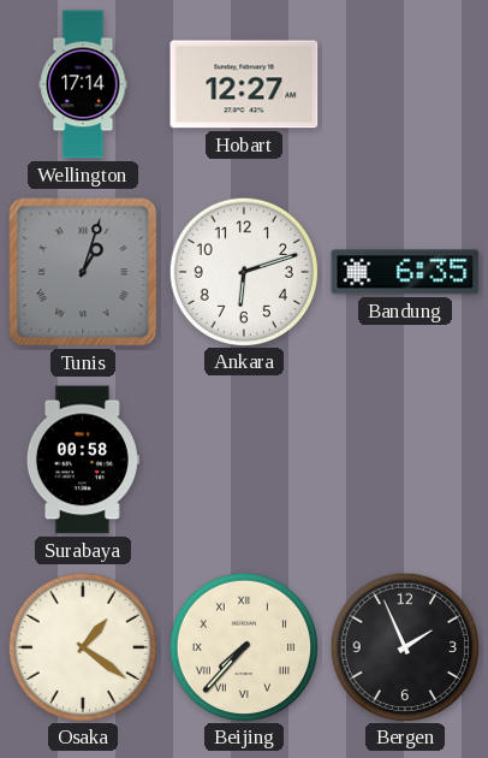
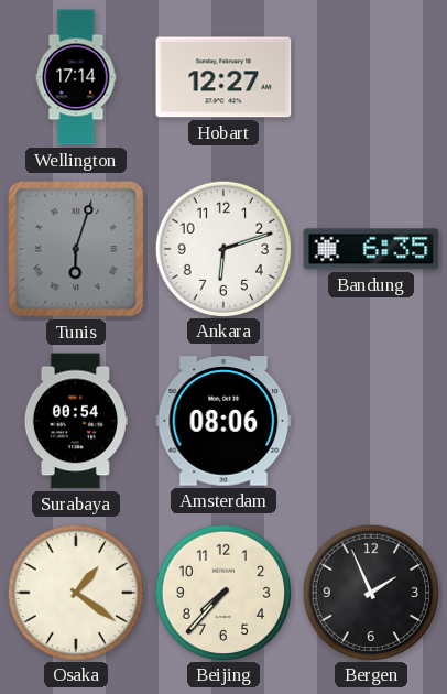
Tunis: 1:03 -> 6:03 (76, 249)
Surabaya: 00:58 -> 00:54 (76, 421)
Amsterdam: none -> 08:06 (223, 421)
Beijing numerals: Roman -> Arabic (222, 592)
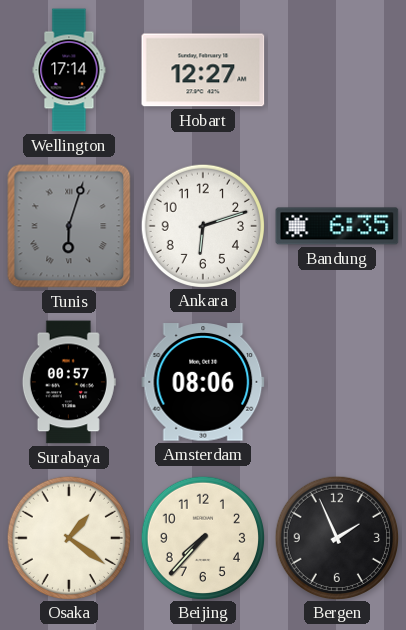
Surabaya: 00:54 -> 00:57 (69, 382)
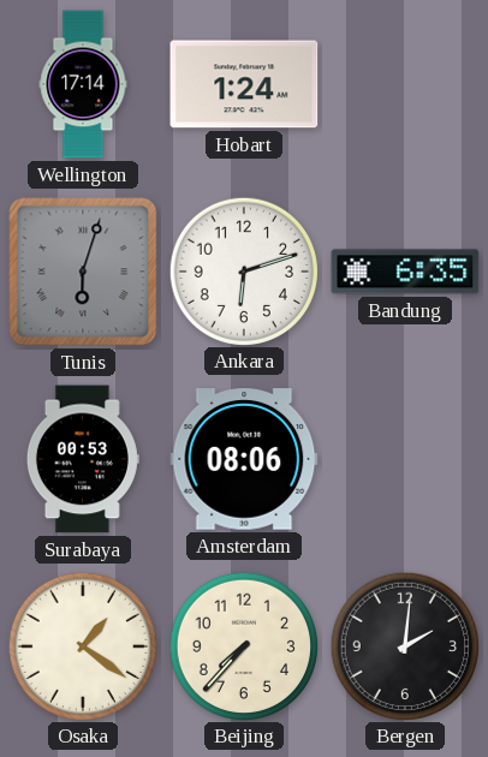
Hobart: 12:27 -> 1:24 (244, 84)
Surabaya: 00:57 -> 00:53 (83, 459)
Bergen: 1:56 -> 2:01 (404, 645)
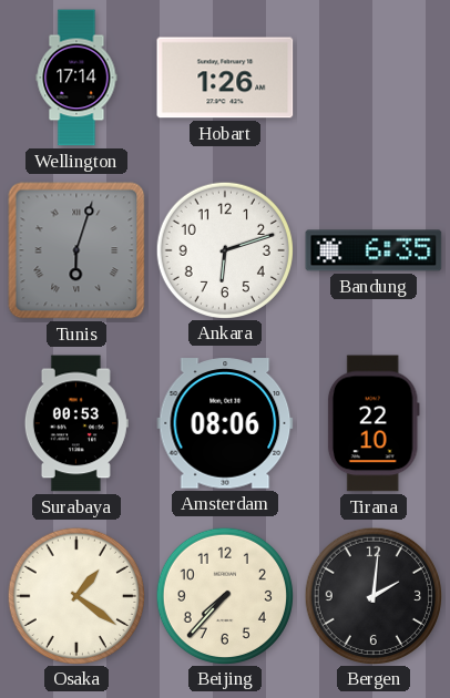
Hobart: 1:24 -> 1:26 (225, 78)
Tirana: none -> 22:10 (374, 423)
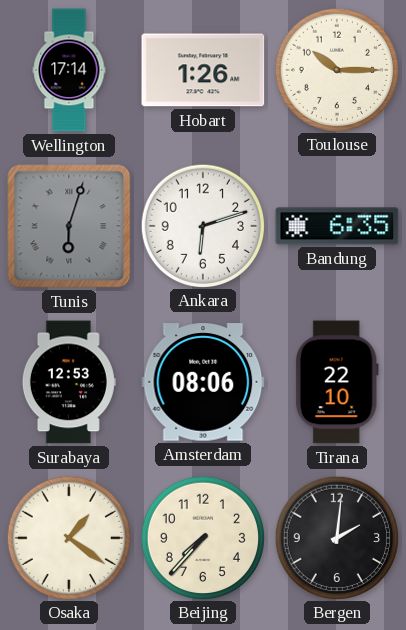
Toulouse: none -> 10:15 (336, 69)
Surabaya: 00:53 -> 12:53 (69, 382)
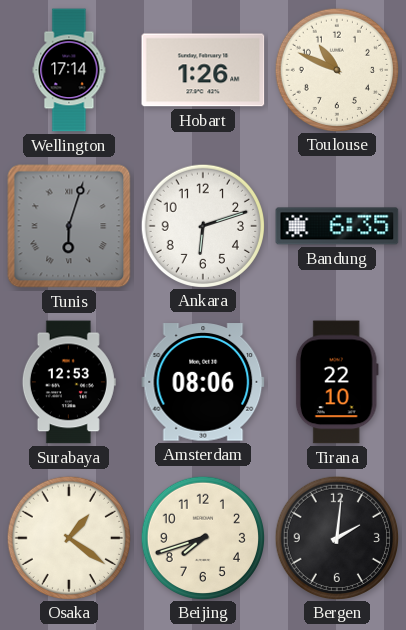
Toulouse: 10:15 -> 10:49 (336, 69)
Beijing: 7:37 -> 7:42 (202, 537)
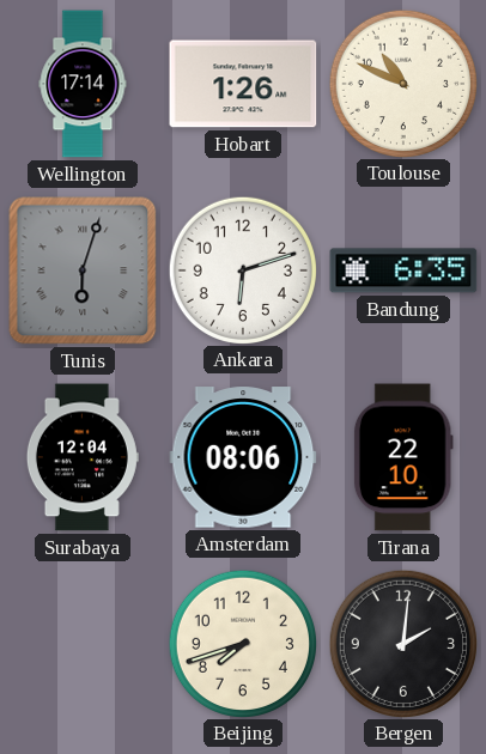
Surabaya: 12:53 -> 12:04 (83, 457)
Osaka: 1:21 -> none (68, 537)
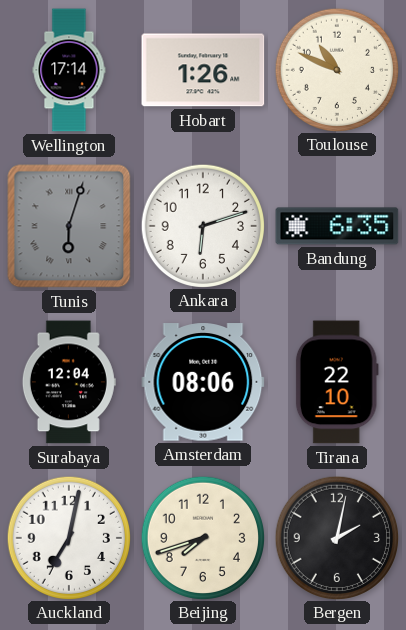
Auckland: none -> 7:02 (68, 537)
Bergen: 2:01 -> 2:02 (336, 537)
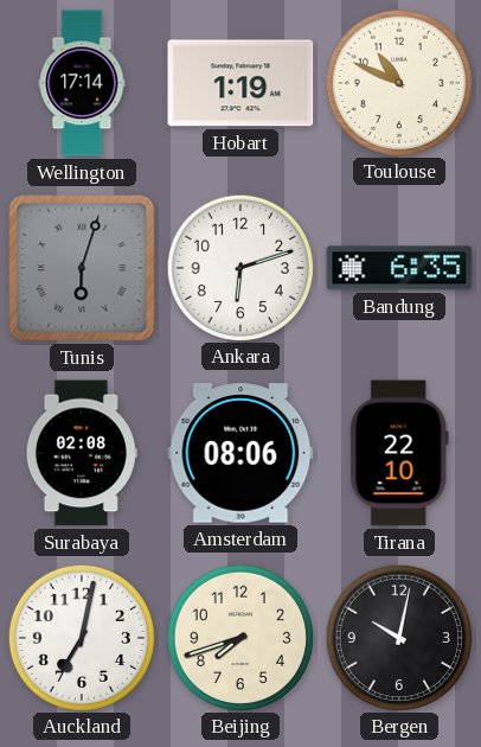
Hobart: 1:26 -> 1:19 (240, 83)
Surabaya: 12:04 -> 02:08 (82, 453)
Bergen: 2:02 -> 10:02 (398, 637)
